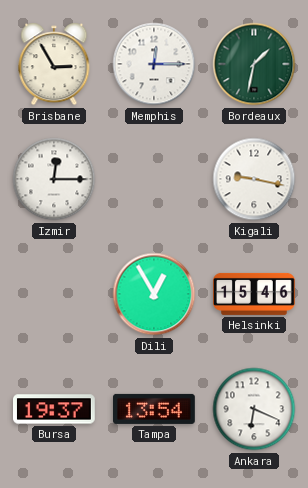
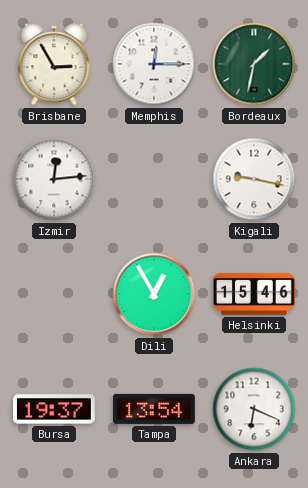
Izmir: 12:15 -> 12:14 (54, 179)
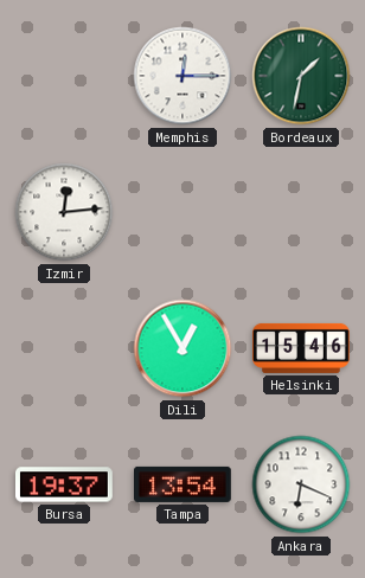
Brisbane: 2:55 -> none (54, 64)
Kigali: 9:17 -> none (254, 179)
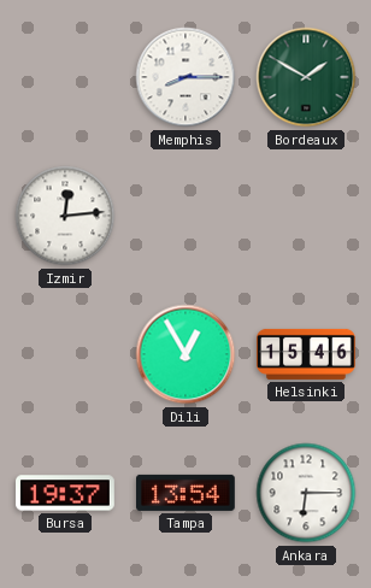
Memphis: 12:15 -> 8:15 (185, 77)
Bordeaux: 1:32 -> 1:50 (306, 77)
Ankara: 6:19 -> 6:15 (306, 493)
